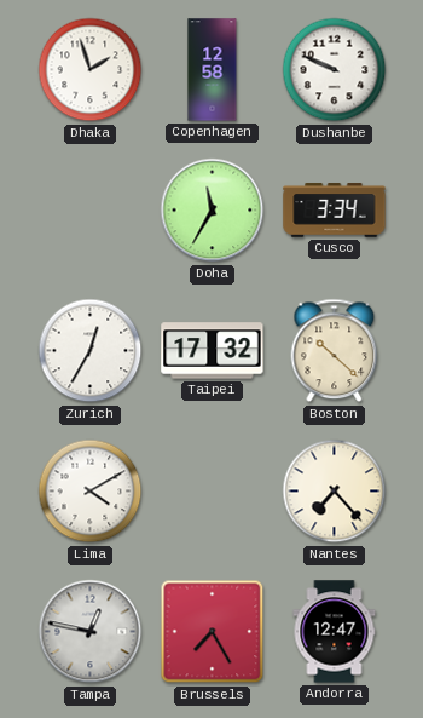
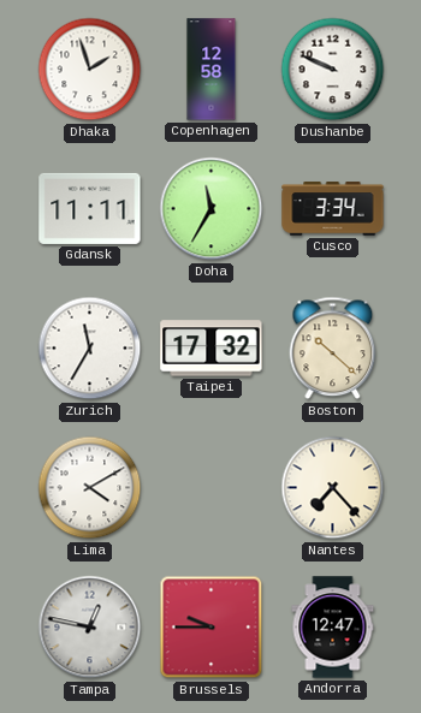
Gdansk: none -> 11:11 (90, 208)
Zurich: 12:35 -> 11:35 (90, 349)
Brussels: 7:25 -> 9:45 (212, 628)
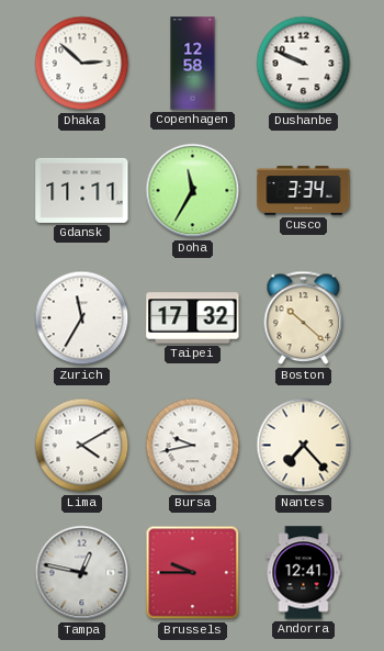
Dhaka: 1:57 -> 2:52 (82, 64)
Bursa: none -> 9:43 (193, 446)
Andorra: 12:47 -> 12:41 (304, 573)
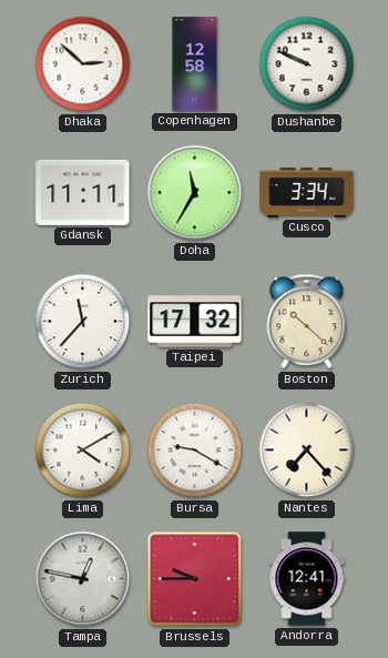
Zurich: 11:35 -> 11:37 (83, 322)
Bursa: 9:43 -> 9:20 (195, 451)
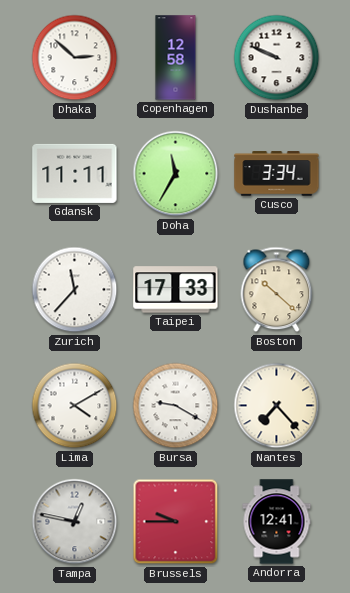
Taipei: 17:32 -> 17:33 (176, 290)
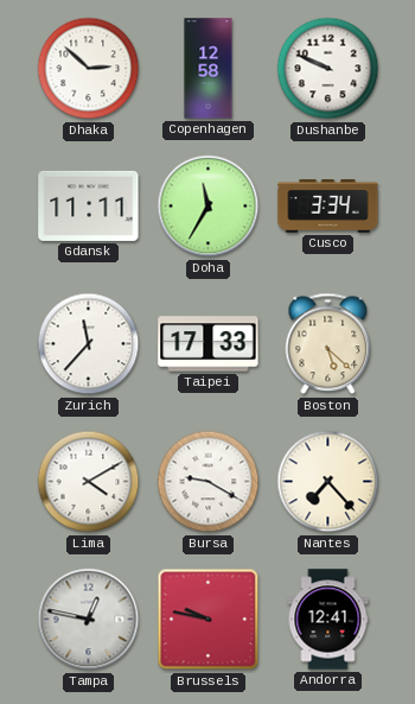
Boston: 10:22 -> 5:22 (328, 344)
Brussels: 9:45 -> 9:47 (209, 620)
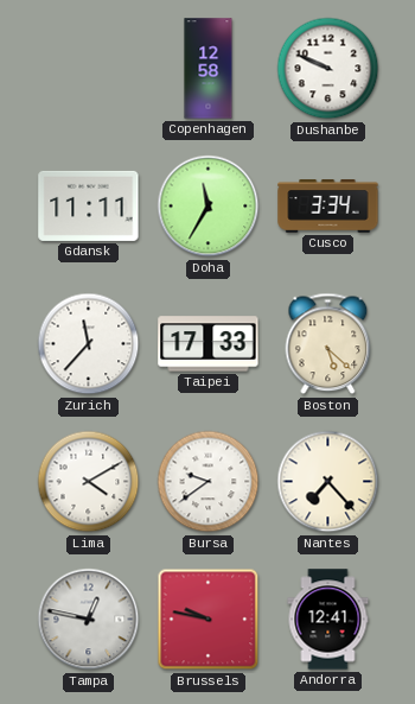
Dhaka: 2:52 -> none (89, 69)
Bursa: 9:20 -> 9:39 (209, 482)
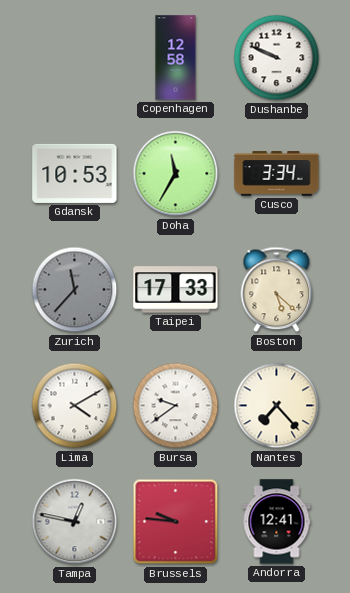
Gdansk: 11:11 -> 10:53 (75, 173)
Zurich dial: white -> grey (75, 290)
Brussels: 9:47 -> 9:46 (176, 522)
